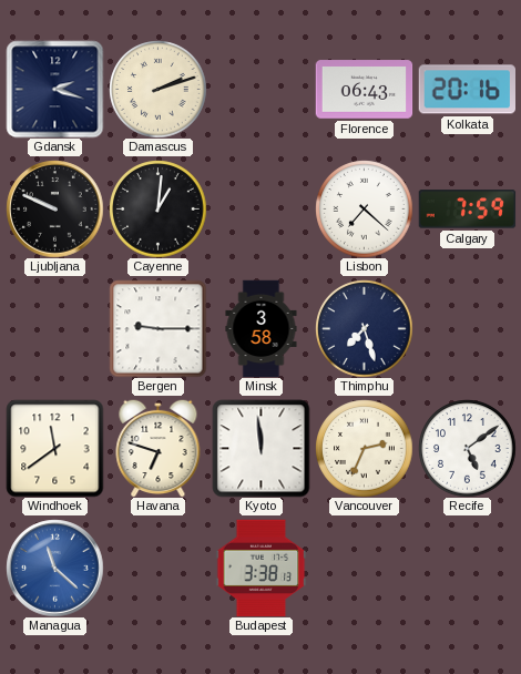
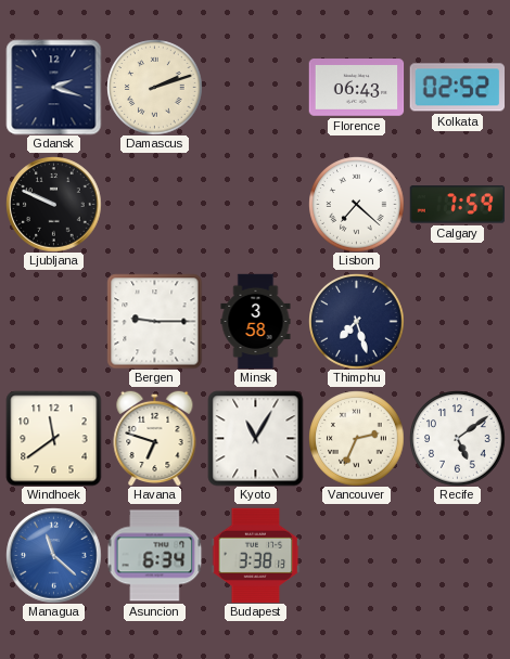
Kolkata: 20:16 -> 02:52 (457, 88)
Cayenne: 1:01 -> none (157, 208)
Kyoto: 11:59 -> 11:05 (255, 438)
Asuncion: none -> 6:34 (154, 556)
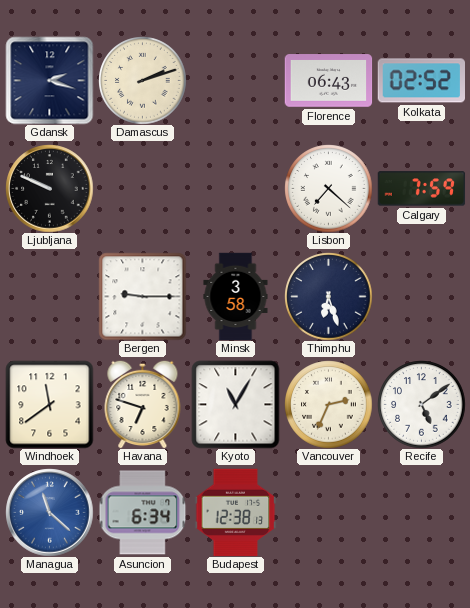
Thimphu: 7:27 -> 6:27 (328, 296)
Budapest: 3:38 -> 12:38 (236, 512)
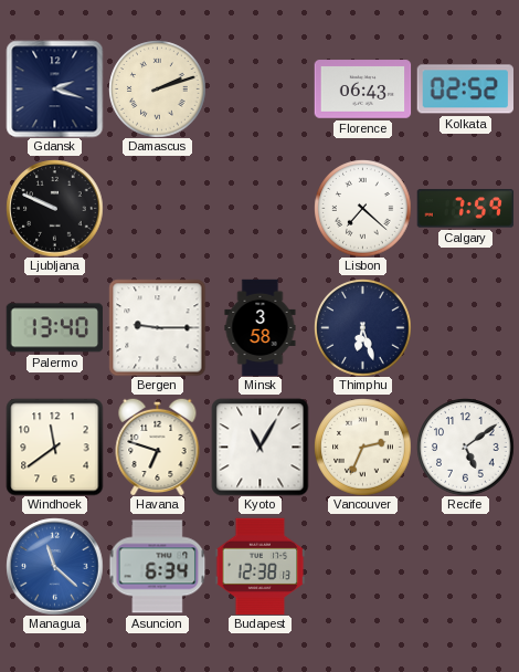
Palermo: none -> 13:40 (54, 328)
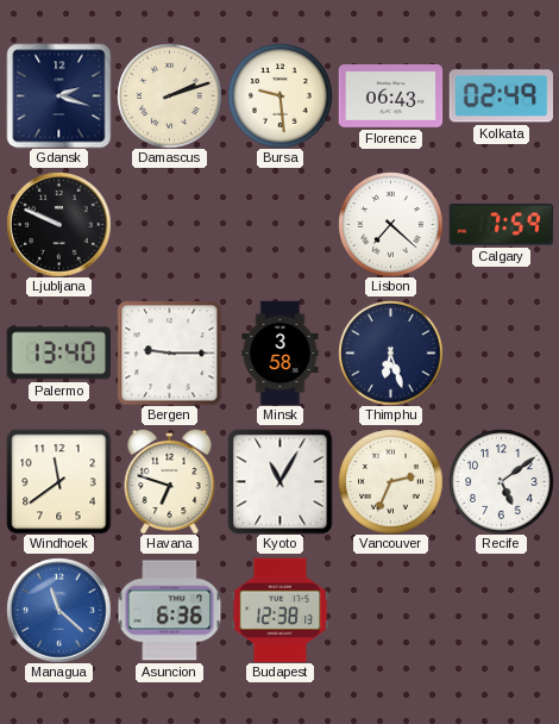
Bursa: none -> 9:29 (279, 95)
Kolkata: 02:52 -> 02:49 (501, 96)
Asuncion: 6:34 -> 6:36 (169, 611)
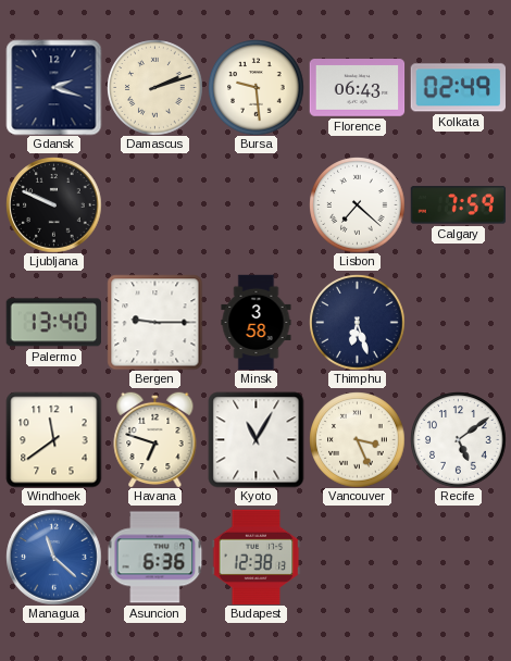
Vancouver: 2:34 -> 3:26 (357, 439)
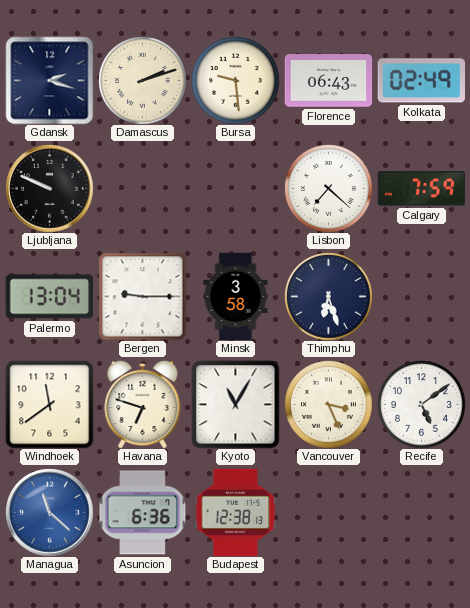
Palermo: 13:40 -> 13:04 (49, 297)
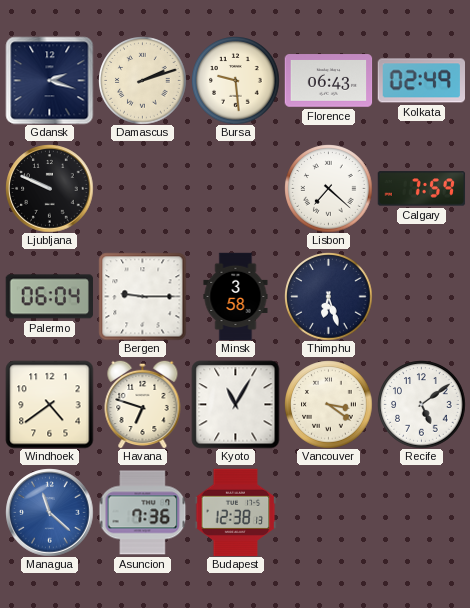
Palermo: 13:04 -> 06:04 (49, 297)
Windhoek: 11:39 -> 4:39 (49, 404)
Vancouver: 3:26 -> 3:21 (328, 404)
Asuncion: 6:36 -> 7:36 (142, 513)
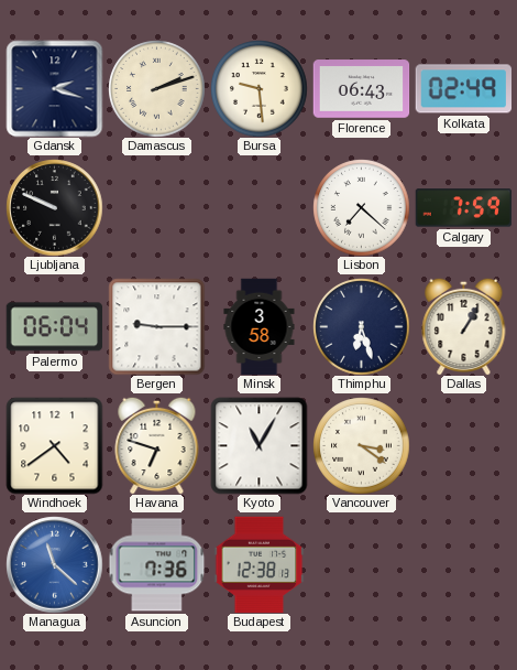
Dallas: none -> 1:05 (464, 326)
Recife: 5:09 -> none (421, 404)
